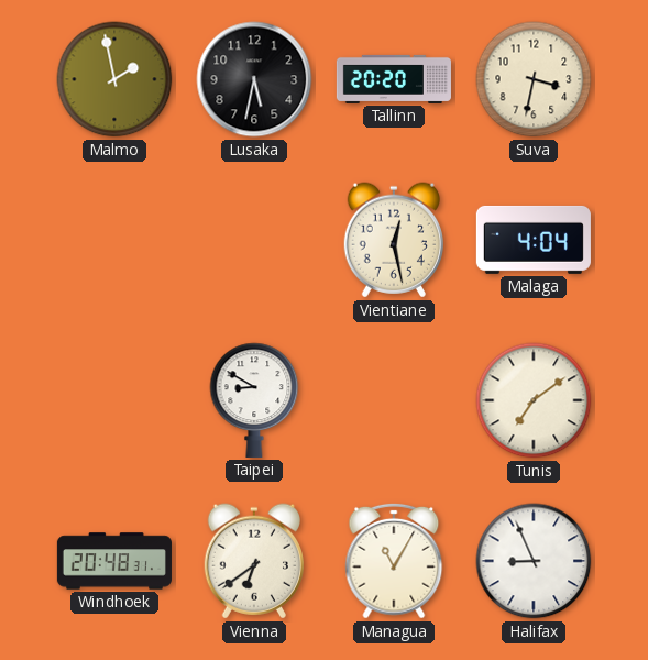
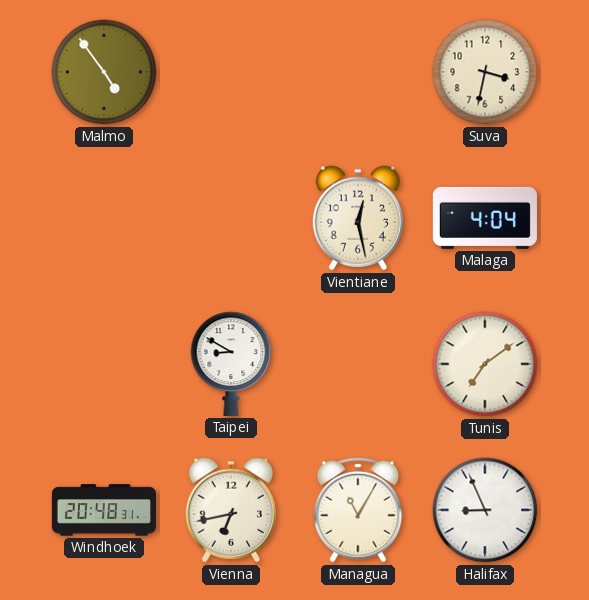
Malmo: 1:58 -> 4:54 (104, 72)
Lusaka: 5:32 -> none (254, 79)
Tallinn: 20:20 -> none (393, 79)
Vienna: 6:39 -> 6:43 (231, 510)
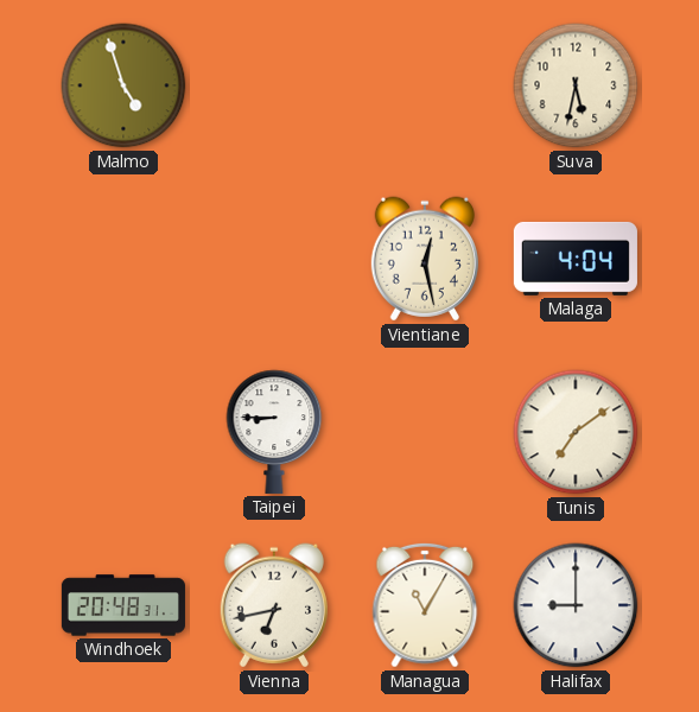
Malmo: 4:54 -> 4:57 (123, 85)
Suva: 3:32 -> 5:32 (576, 85)
Taipei: 8:50 -> 8:45 (274, 432)
Halifax: 8:56 -> 9:00 (576, 605)
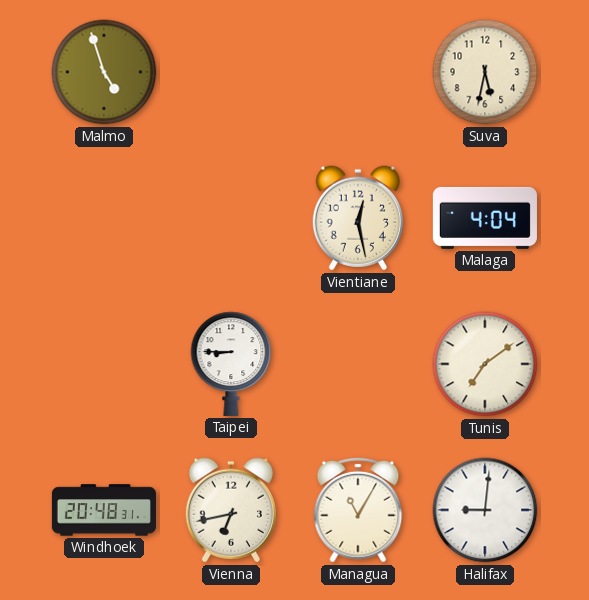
Halifax: 9:00 -> 9:01 (485, 510)
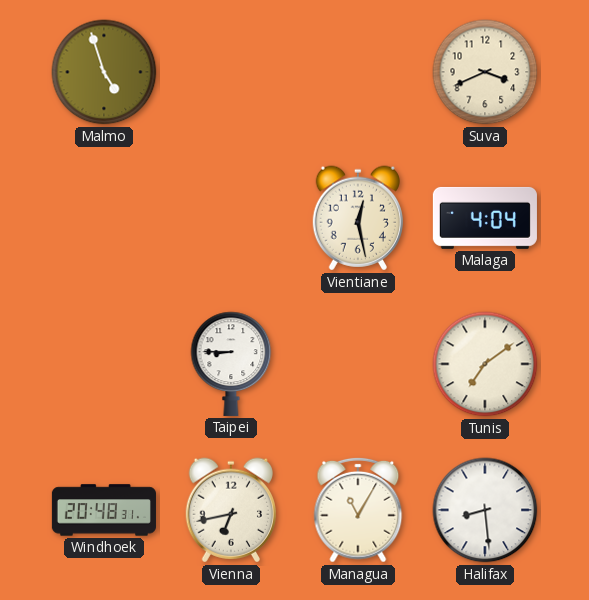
Suva: 5:32 -> 3:41 (485, 72)
Halifax: 9:01 -> 8:29 (485, 510)
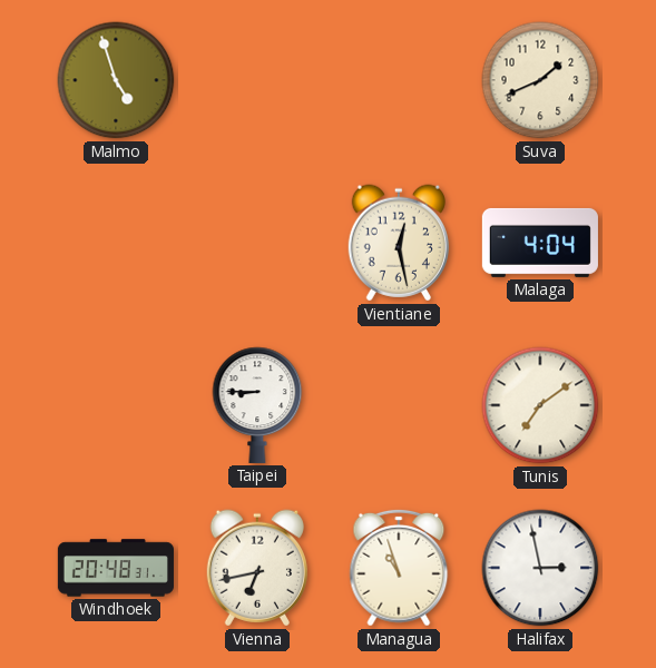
Suva: 3:41 -> 1:41 (540, 80)
Managua: 11:05 -> 10:57 (399, 568)
Halifax: 8:29 -> 2:58 (540, 568)
